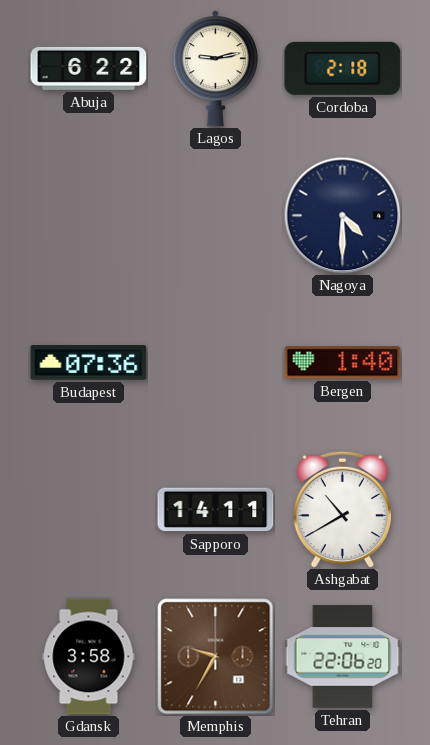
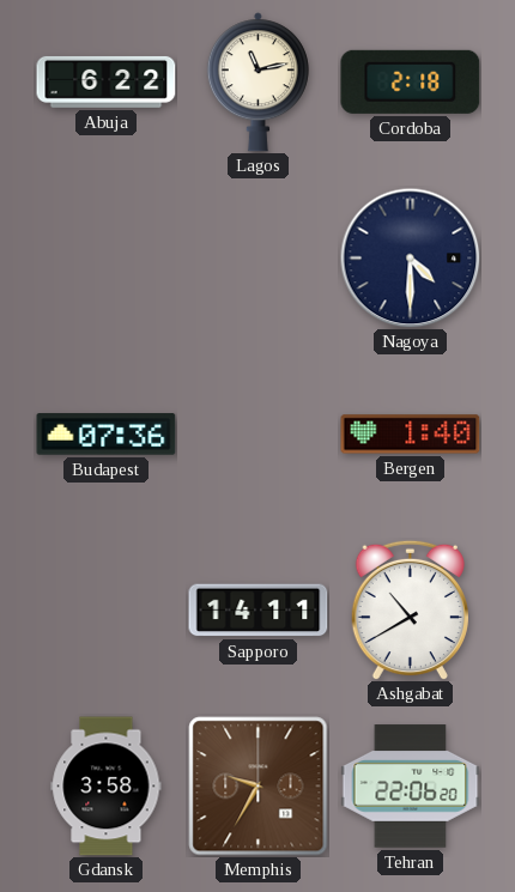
Lagos: 9:13 -> 11:13 (257, 83)
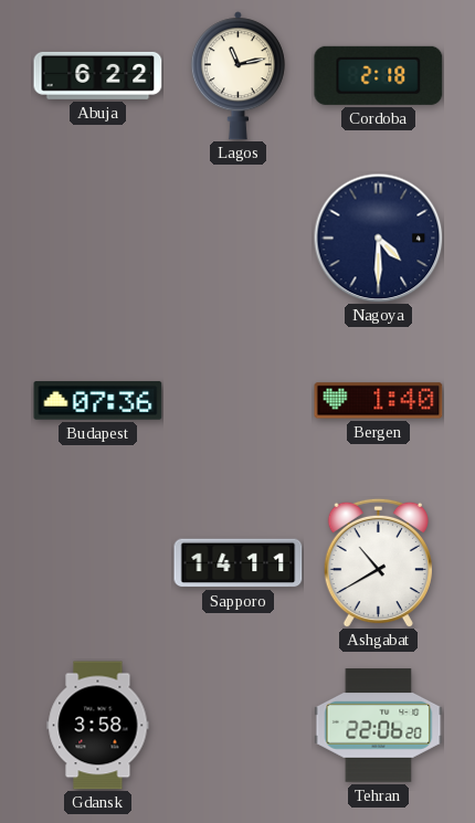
Memphis: 9:35 -> none (259, 787)
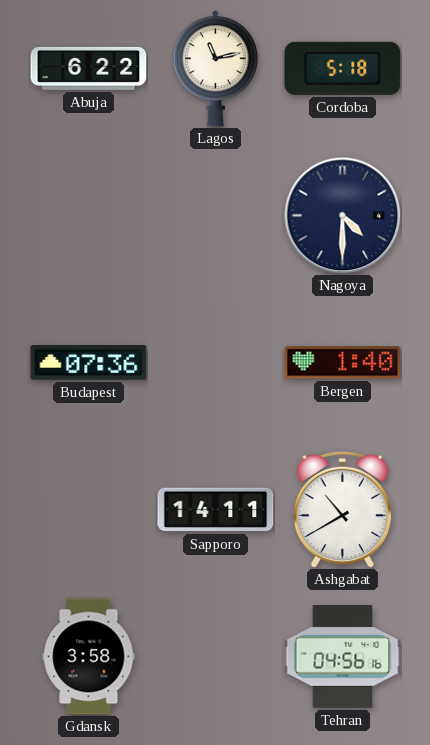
Cordoba: 2:18 -> 5:18 (343, 68)
Tehran: 22:06 -> 04:56 (343, 657)
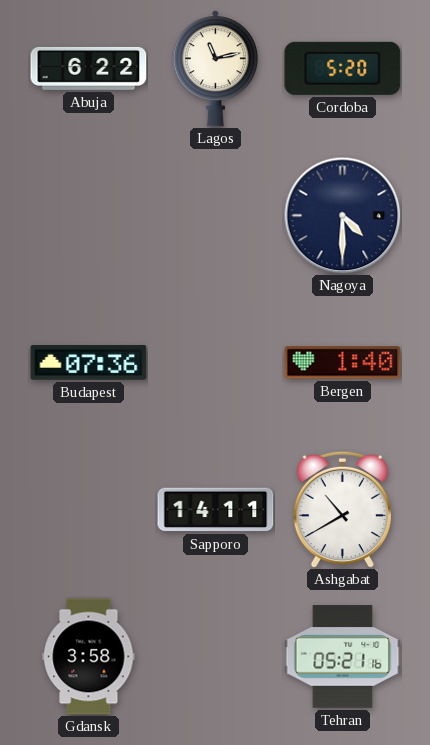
Cordoba: 5:18 -> 5:20 (343, 68)
Tehran: 04:56 -> 05:21 (343, 657)
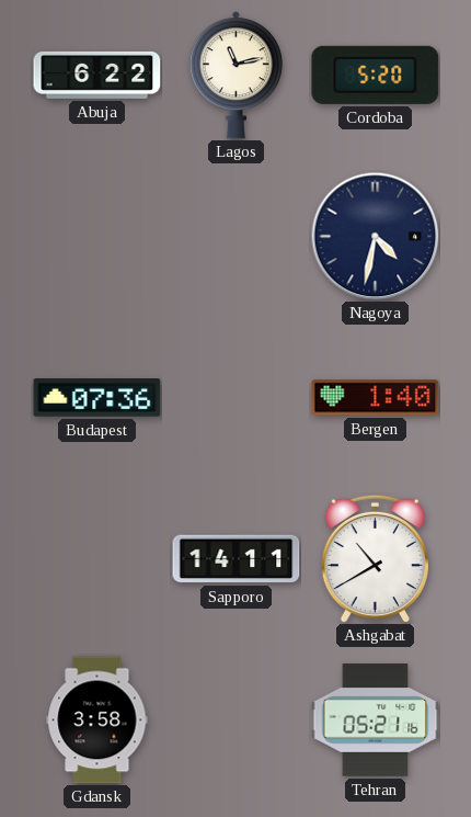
Nagoya: 4:30 -> 4:32 (375, 236)
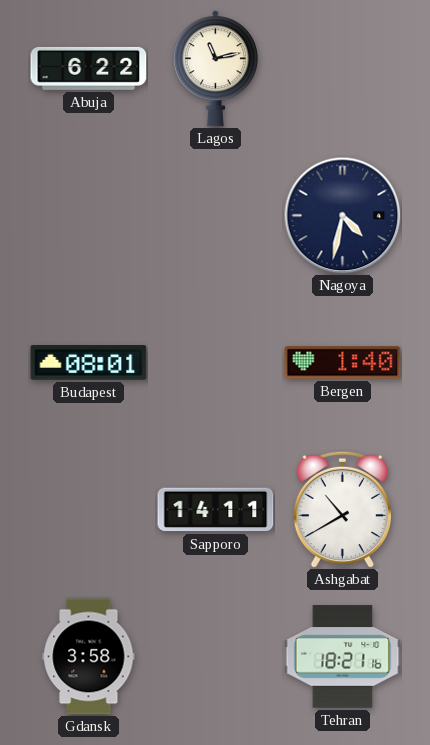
Cordoba: 5:20 -> none (376, 75)
Budapest: 07:36 -> 08:01 (89, 363)
Tehran: 05:21 -> 18:21 (343, 657)
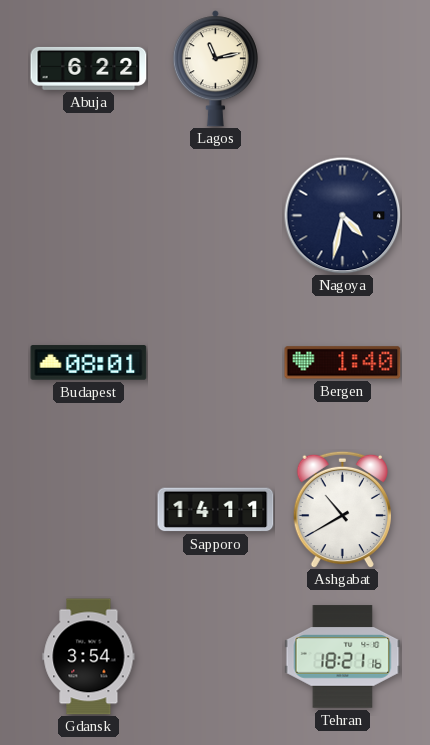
Gdansk: 3:58 -> 3:54 (89, 657)
